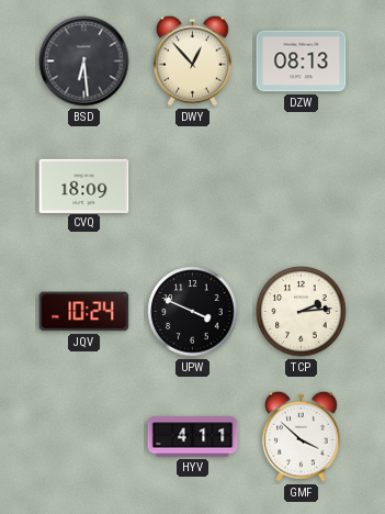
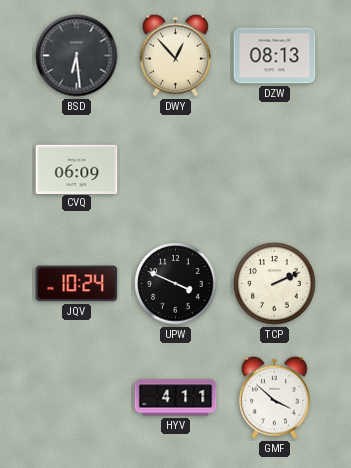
CVQ: 18:09 -> 06:09 (77, 169)
TCP: 2:14 -> 2:11 (275, 284)
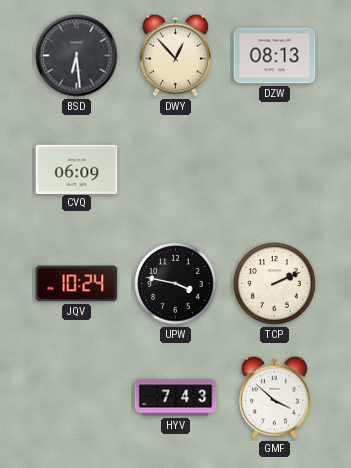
UPW: 3:49 -> 3:47 (176, 284)
HYV: 4:11 -> 7:43 (176, 398)
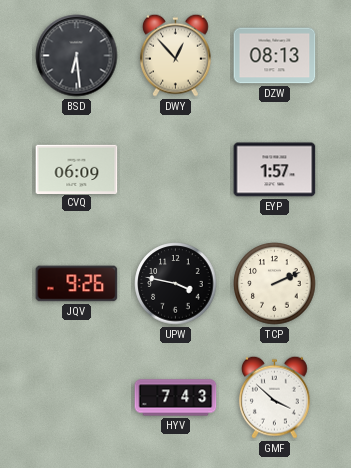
EYP: none -> 1:57 (275, 170)
JQV: 10:24 -> 9:26 (77, 284)
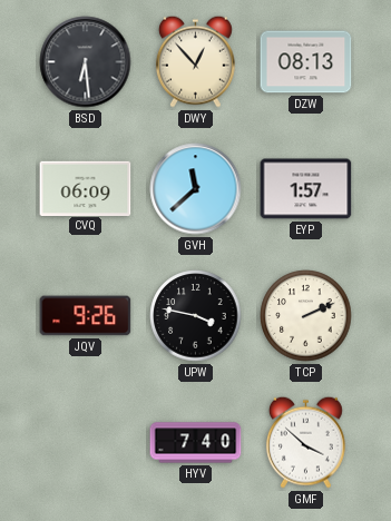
GVH: none -> 11:38 (196, 189)
HYV: 7:43 -> 7:40 (196, 443)
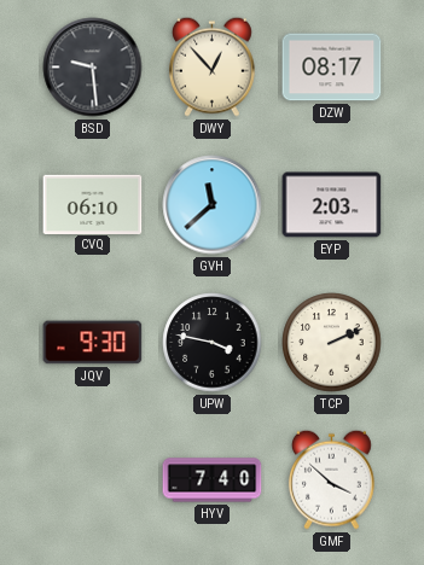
BSD: 6:29 -> 9:29 (93, 68)
DZW: 08:13 -> 08:17 (332, 68)
CVQ: 06:09 -> 06:10 (93, 204)
EYP: 1:57 -> 2:03 (332, 205)
JQV: 9:26 -> 9:30 (93, 343)
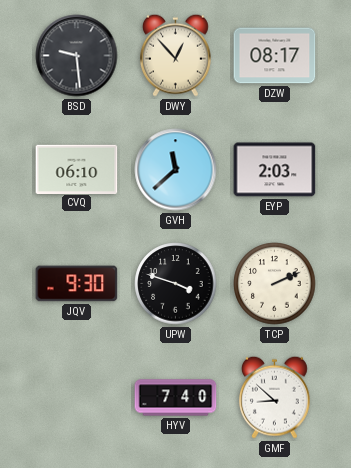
UPW: 3:47 -> 3:48 (176, 284)
GMF: 3:52 -> 8:52 (274, 397)
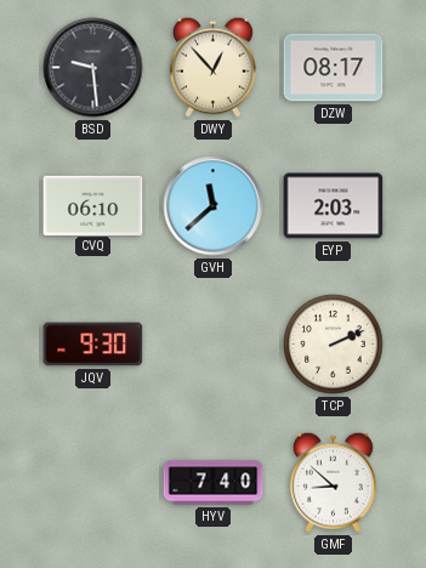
UPW: 3:48 -> none (176, 284)
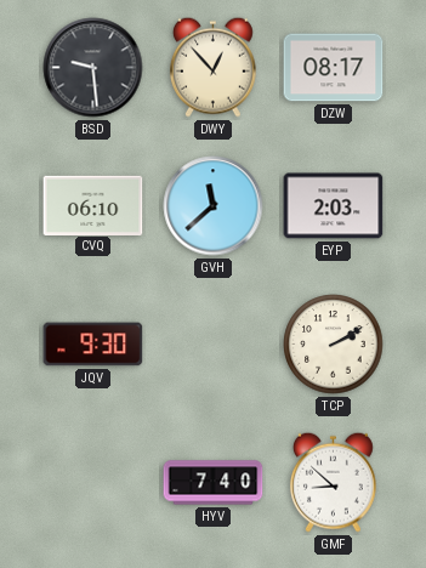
TCP: 2:11 -> 2:10 (334, 345)
